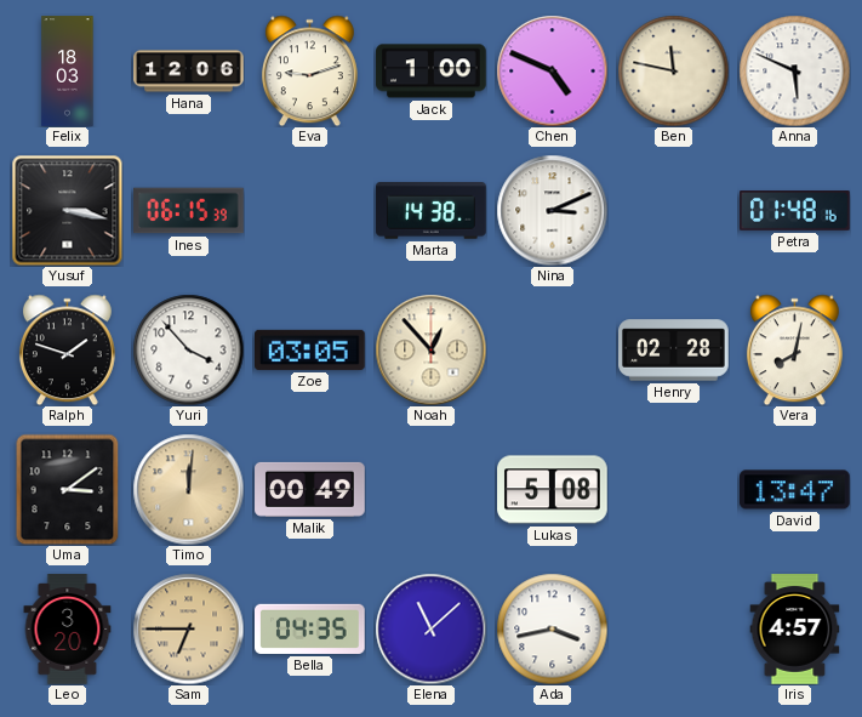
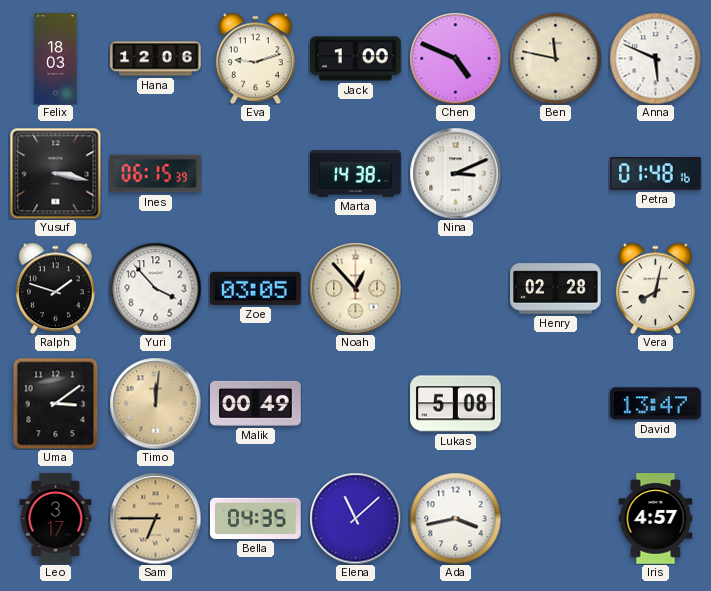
Leo: 3:20 -> 3:17 (56, 519)
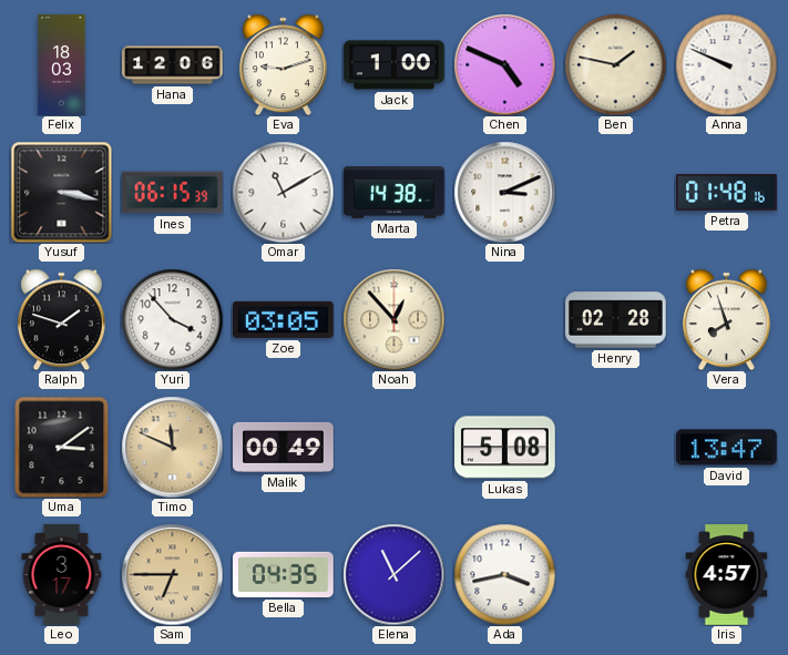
Ben: 11:47 -> 1:47 (615, 64)
Anna: 5:49 -> 9:49 (726, 64)
Omar: none -> 11:10 (283, 192)
Vera: 8:02 -> 7:57 (726, 319)
Timo: 12:01 -> 11:49 (172, 447)
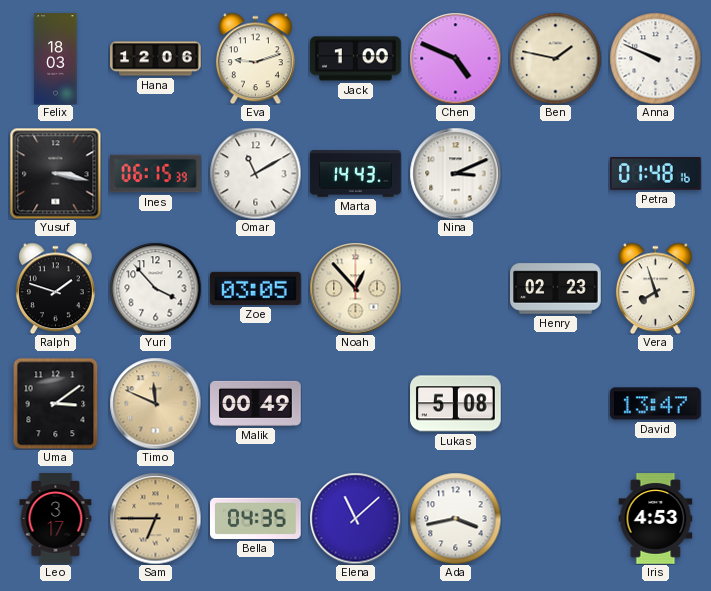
Marta: 14:38 -> 14:43 (356, 174)
Henry: 02:28 -> 02:23 (556, 289)
Iris: 4:57 -> 4:53 (656, 519)
